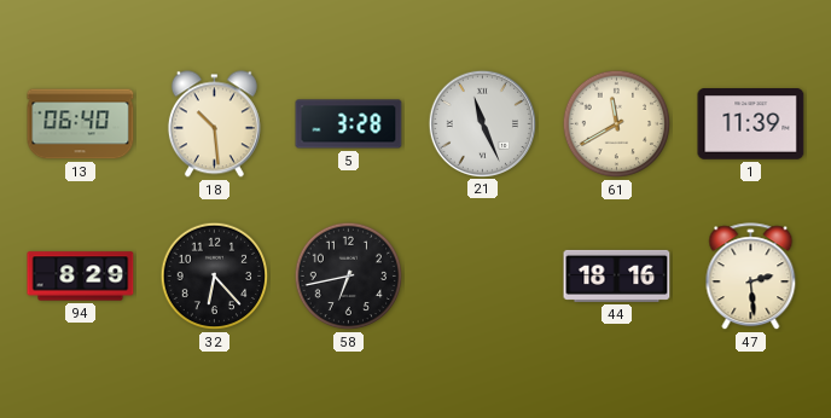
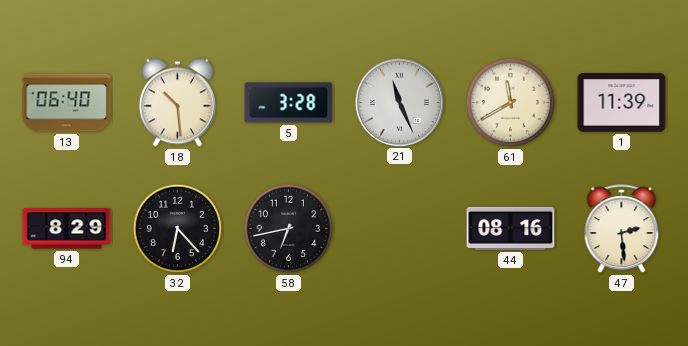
44: 18:16 -> 08:16 (511, 228)
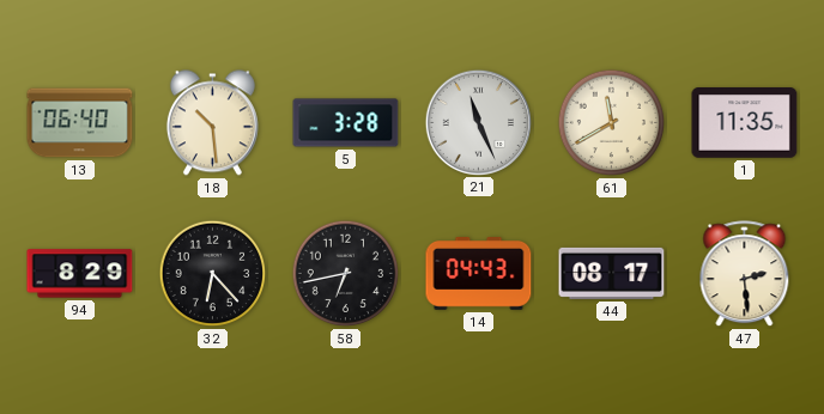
1: 11:39 -> 11:35 (745, 123)
14: none -> 04:43 (479, 274)
44: 08:16 -> 08:17 (612, 273)
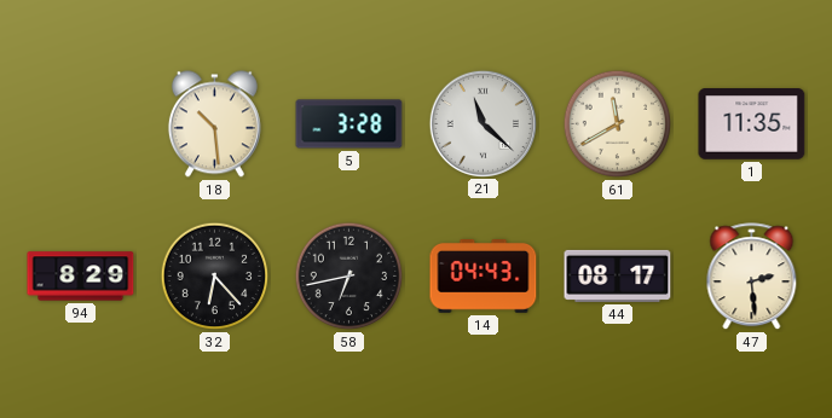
13: 06:40 -> none (80, 123)
21: 11:26 -> 11:22 (483, 123)
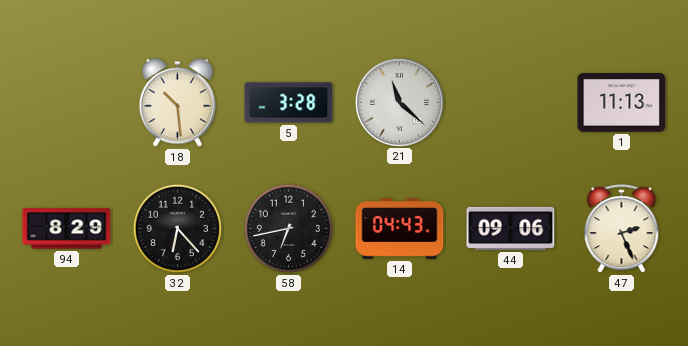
61: 11:40 -> none (618, 124)
1: 11:35 -> 11:13 (622, 103)
44: 08:17 -> 09:06 (511, 228)
47: 2:29 -> 2:26 (622, 229)
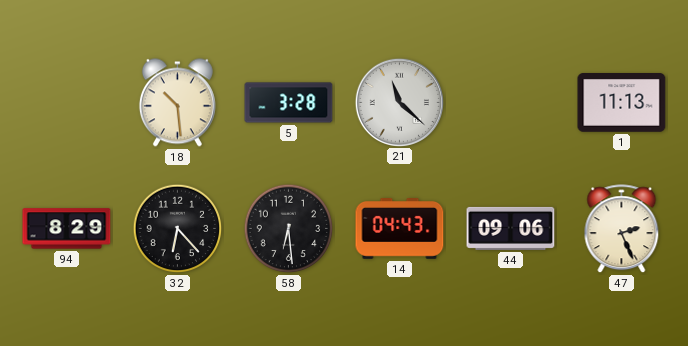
58: 6:43 -> 6:29 (289, 229)
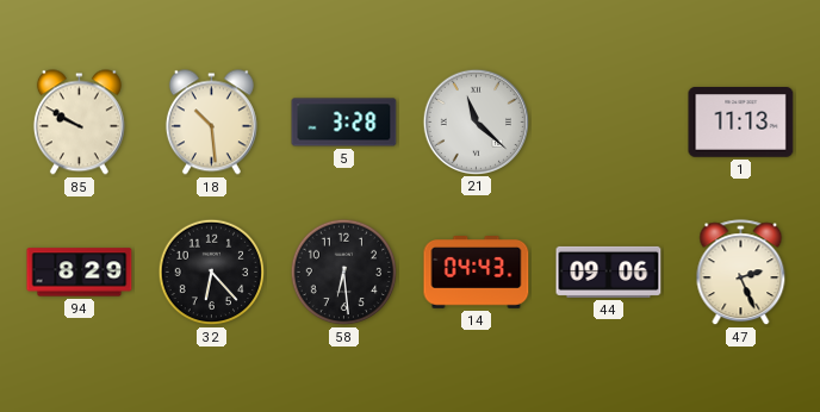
85: none -> 9:50 (79, 123)
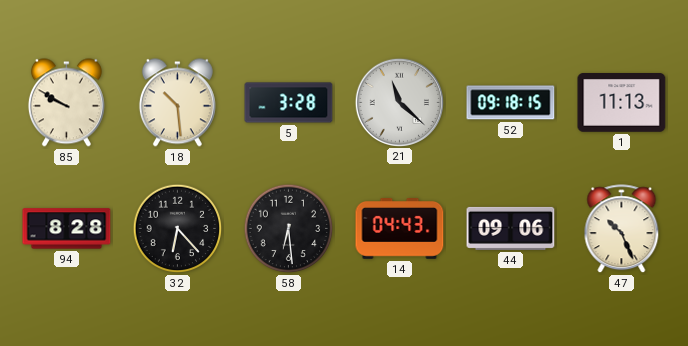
52: none -> 09:18 (511, 103)
94: 8:29 -> 8:28 (67, 229)
47: 2:26 -> 10:26 (622, 229)
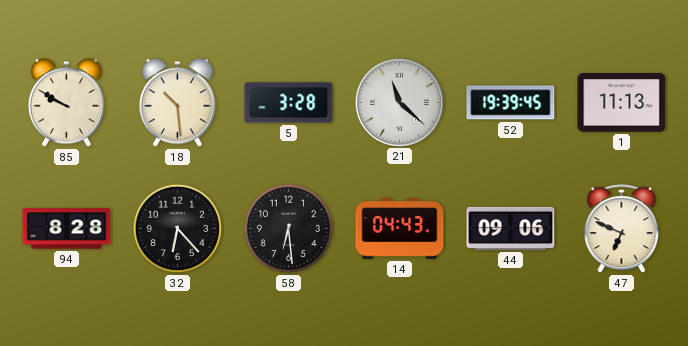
52: 09:18 -> 19:39 (511, 103)
47: 10:26 -> 6:49 (622, 229)
